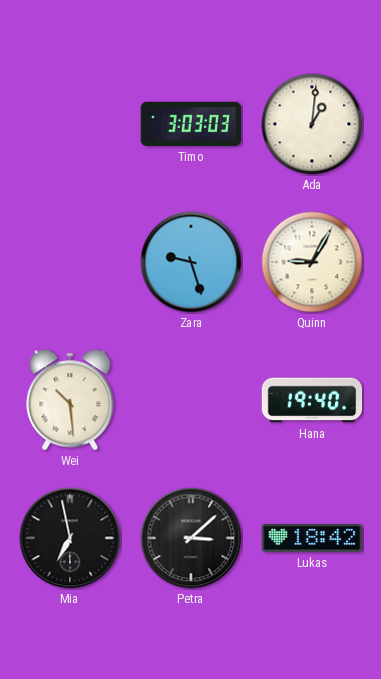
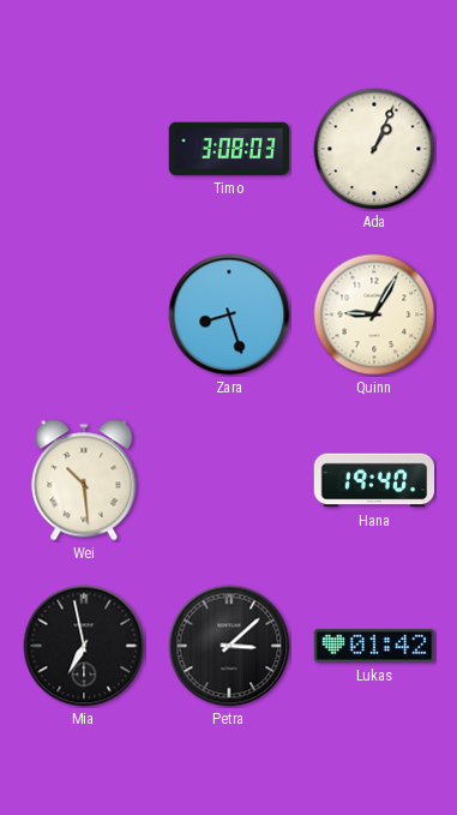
Timo: 3:03 -> 3:08 (228, 149)
Ada: 1:01 -> 1:04 (374, 149)
Zara: 9:27 -> 8:27 (229, 314)
Lukas: 18:42 -> 01:42 (374, 647)
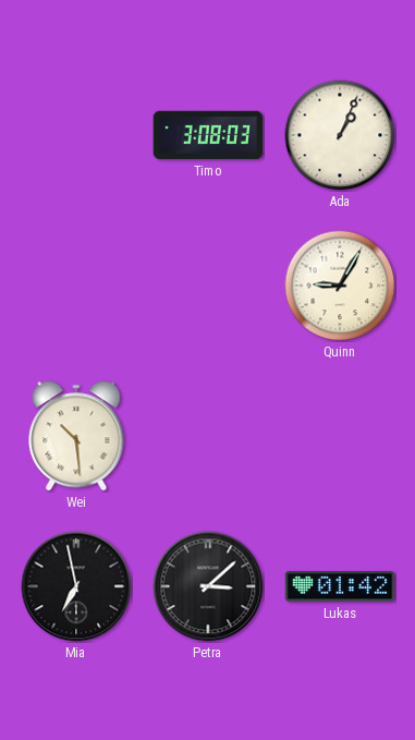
Zara: 8:27 -> none (229, 314)
Hana: 19:40 -> none (374, 480)
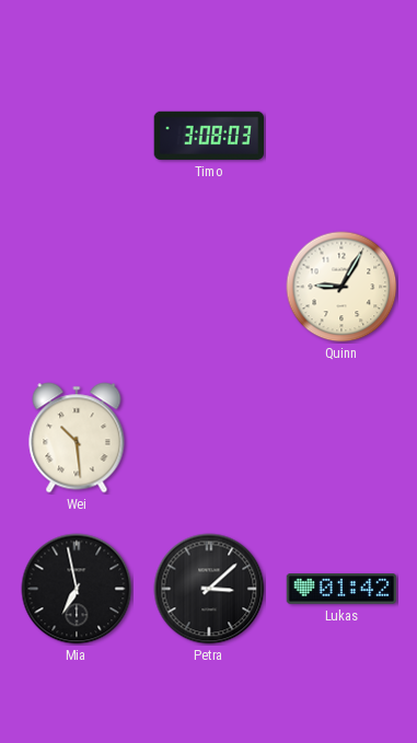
Ada: 1:04 -> none (340, 135)
